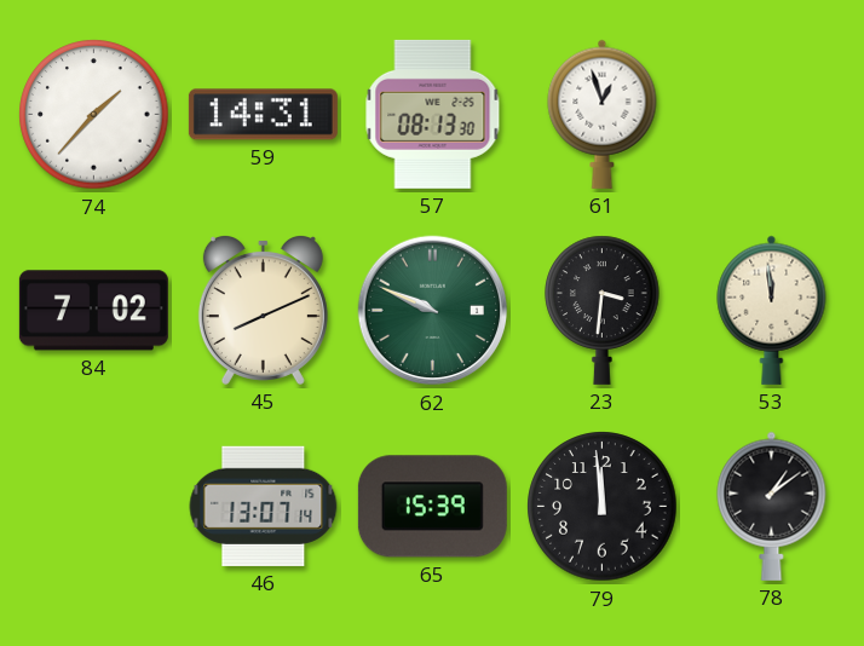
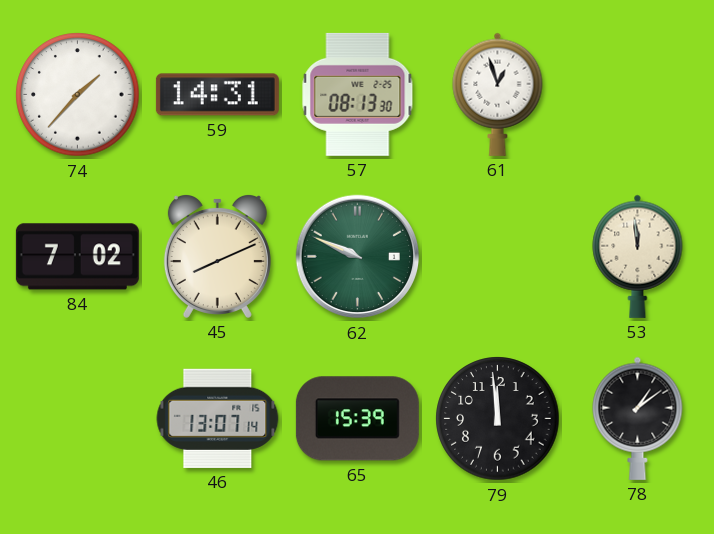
23: 3:31 -> none (603, 310)
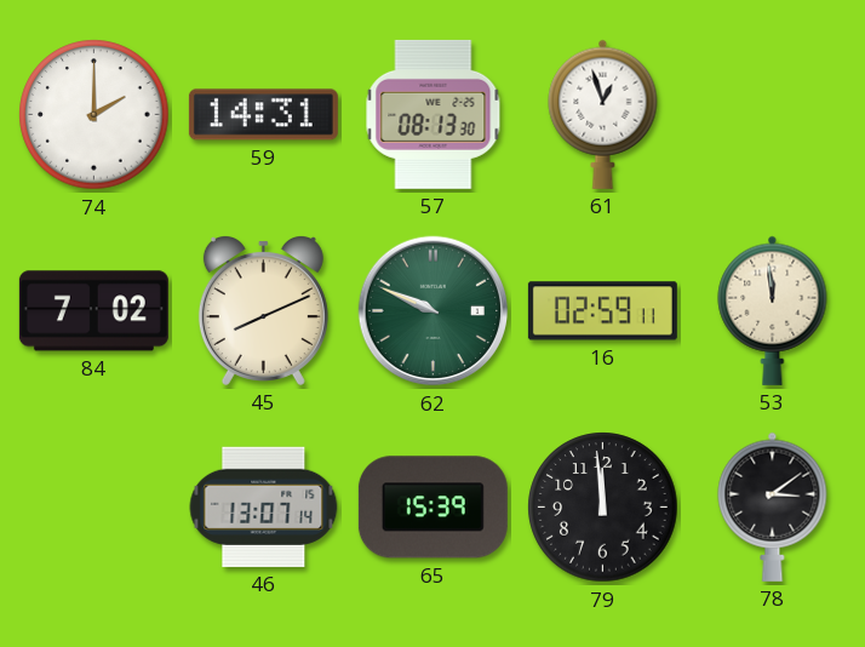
74: 1:37 -> 2:00 (94, 115)
16: none -> 02:59 (602, 311)
78: 1:09 -> 3:09 (773, 506)
